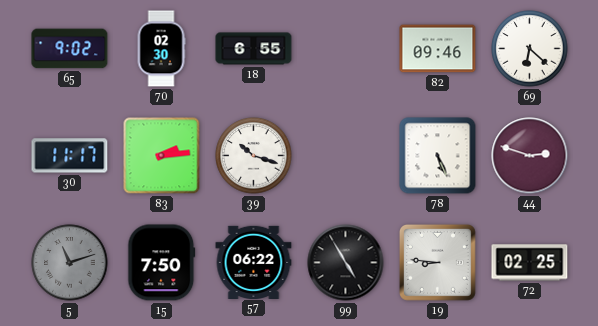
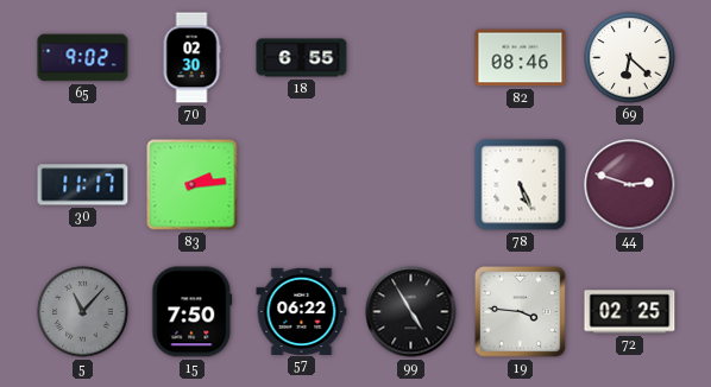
82: 09:46 -> 08:46 (521, 58)
39: 10:18 -> none (254, 156)
5: 11:12 -> 11:07 (83, 312)
19: 8:46 -> 3:46 (521, 312)
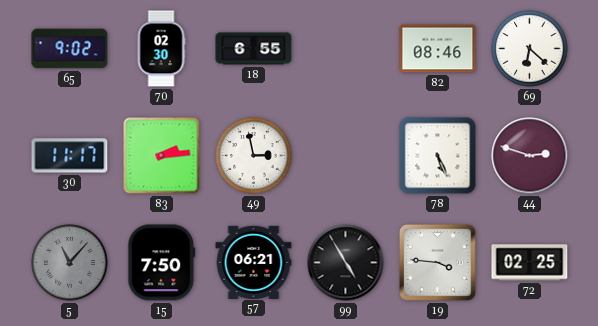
49: none -> 2:58 (254, 156)
57: 06:22 -> 06:21 (254, 262)
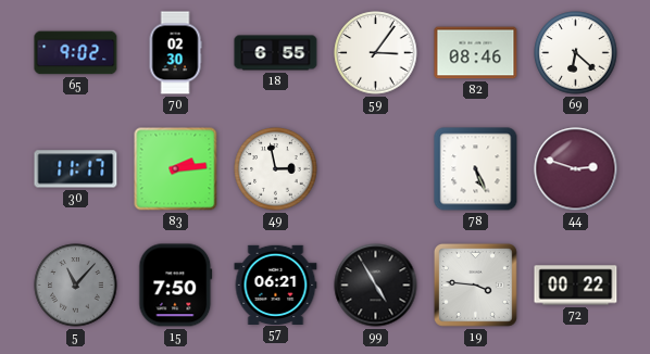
59: none -> 3:06 (376, 53)
72: 02:25 -> 00:22 (576, 286)
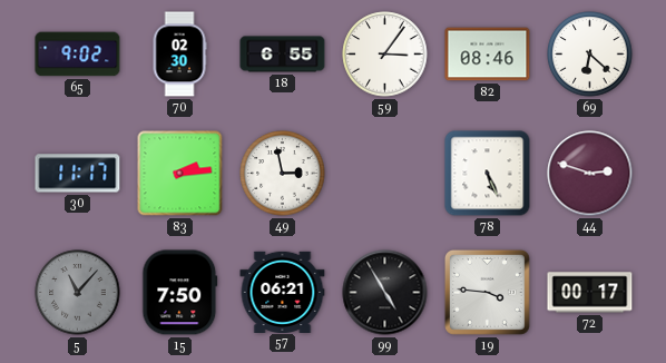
72: 00:22 -> 00:17 (590, 293)
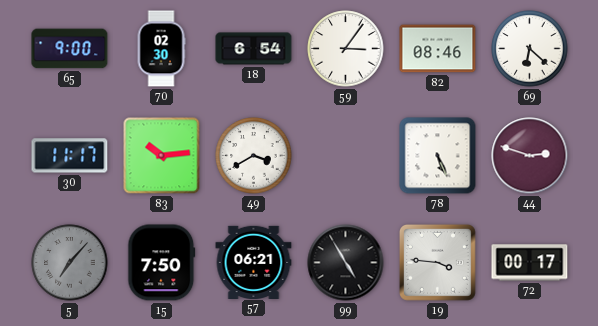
65: 9:02 -> 9:00 (70, 49)
18: 6:55 -> 6:54 (254, 49)
83: 2:14 -> 10:14 (162, 156)
49: 2:58 -> 3:40 (254, 156)
5: 11:07 -> 7:07 (70, 263)
